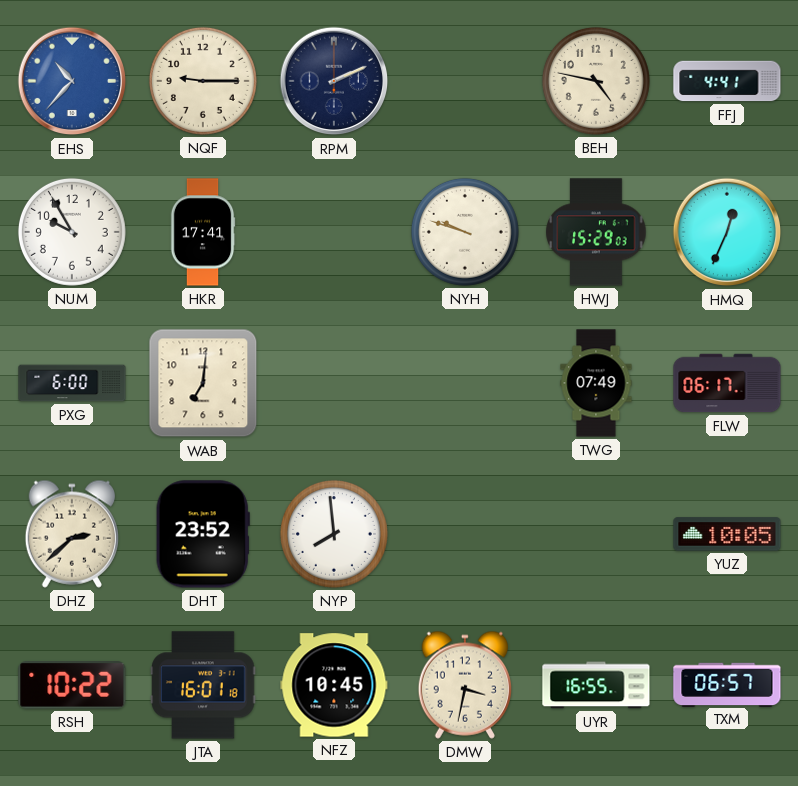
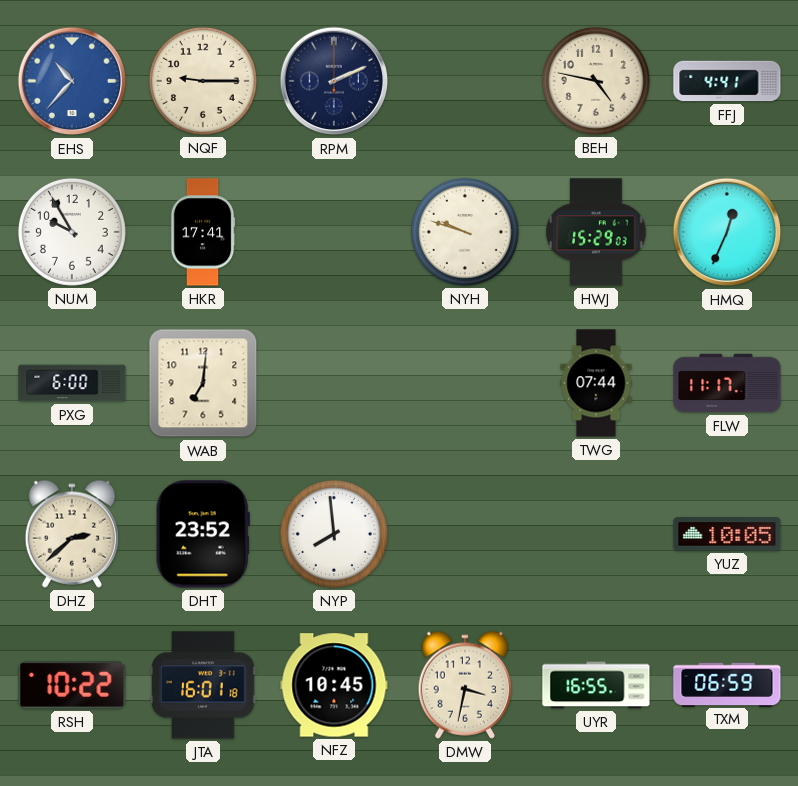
TWG: 07:49 -> 07:44 (596, 383)
FLW: 06:17 -> 11:17 (727, 383)
TXM: 06:57 -> 06:59 (727, 684)
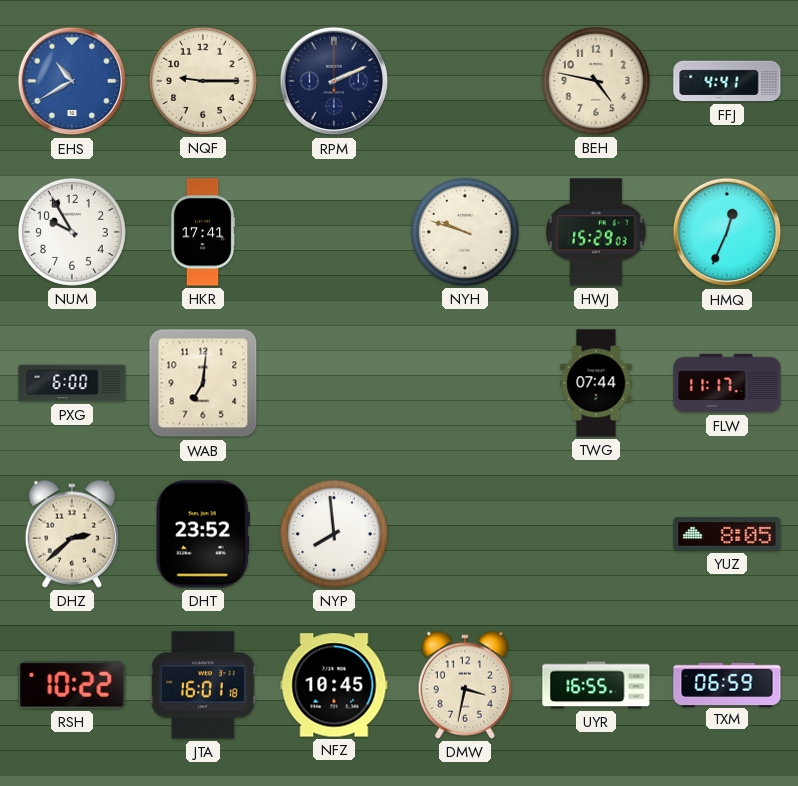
EHS: 10:37 -> 10:40 (72, 81)
YUZ: 10:05 -> 8:05 (727, 534)
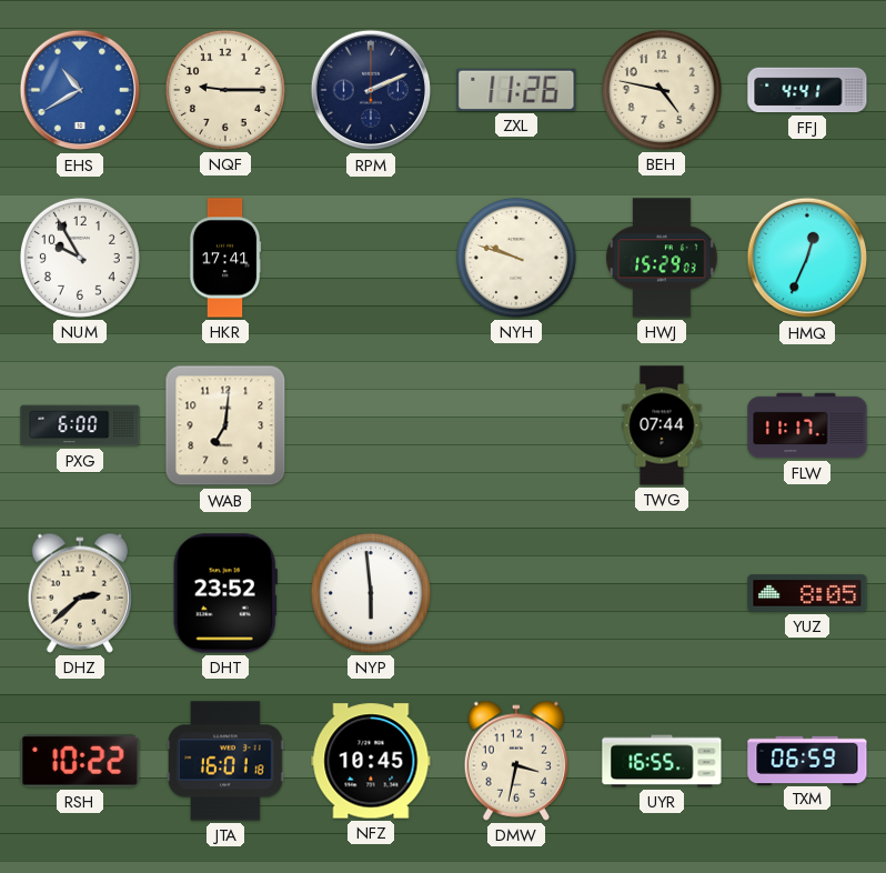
ZXL: none -> 11:26 (516, 90)
NYP: 7:59 -> 5:59 (371, 593)
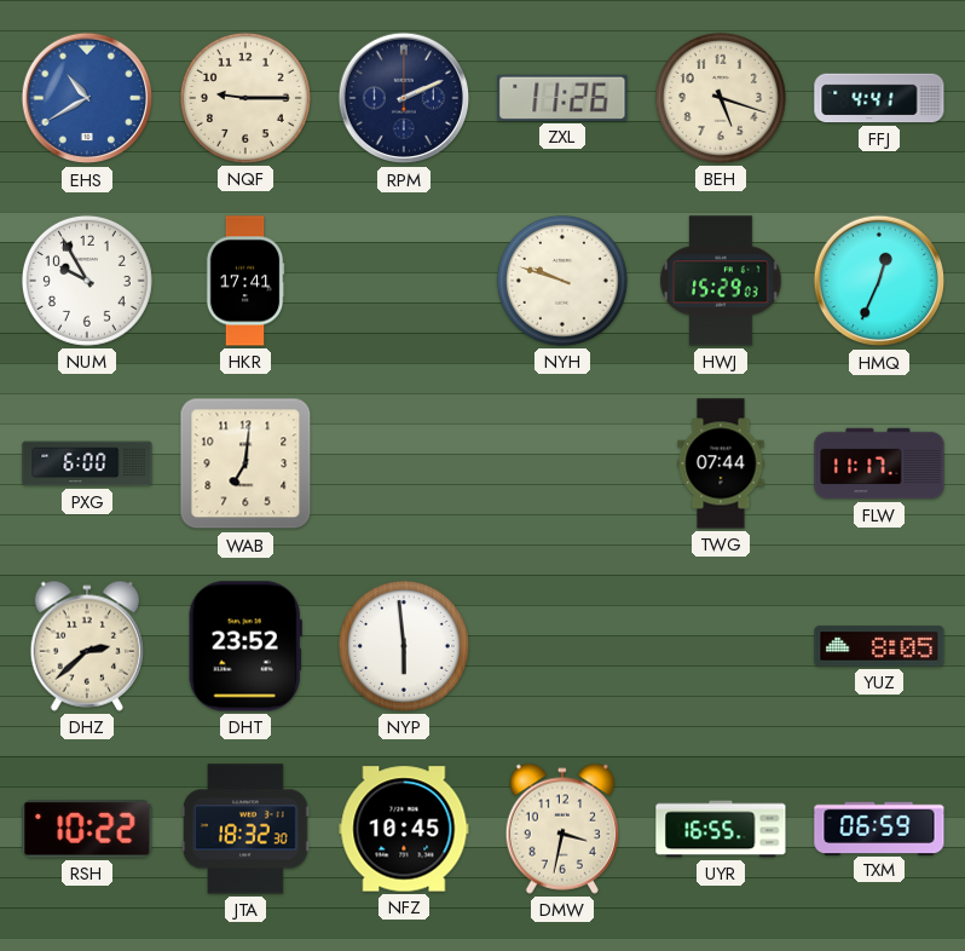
BEH: 4:47 -> 5:18 (721, 98)
JTA: 16:01 -> 18:32 (245, 829)
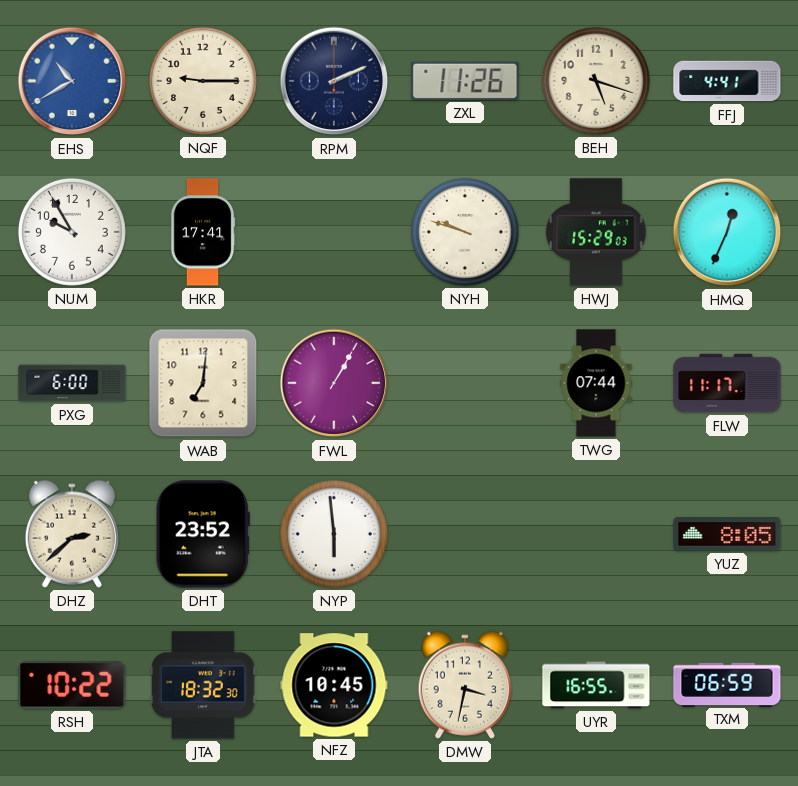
FWL: none -> 1:05 (334, 383)
